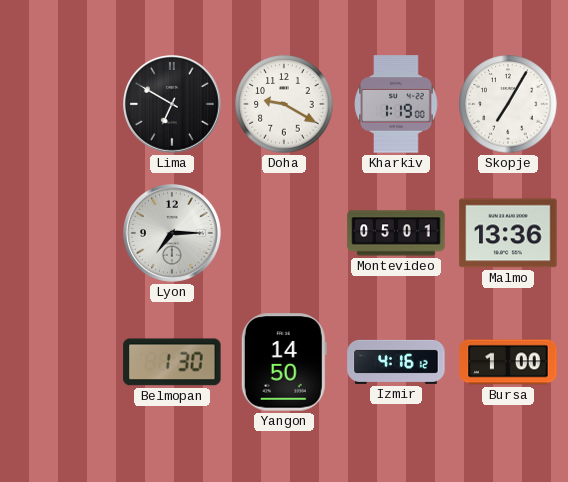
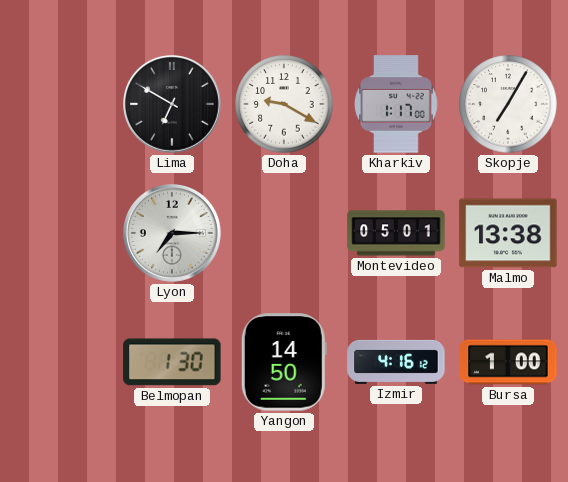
Kharkiv: 1:19 -> 1:17 (396, 104)
Malmo: 13:36 -> 13:38 (508, 233)
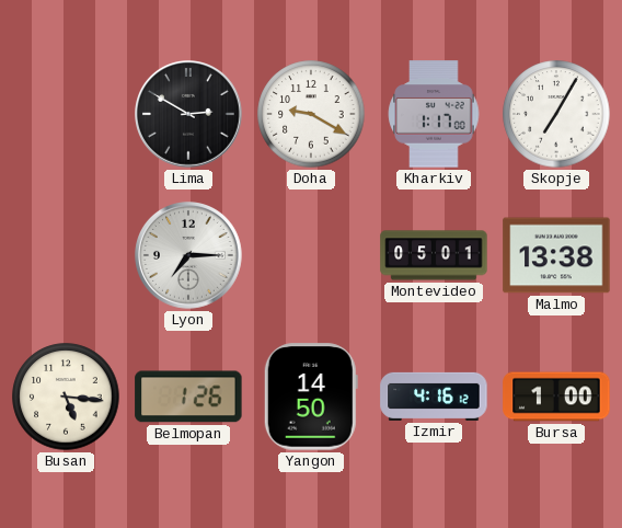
Lima: 6:50 -> 2:50 (189, 115)
Busan: none -> 5:16 (66, 397)
Belmopan: 1:30 -> 1:26 (188, 397)
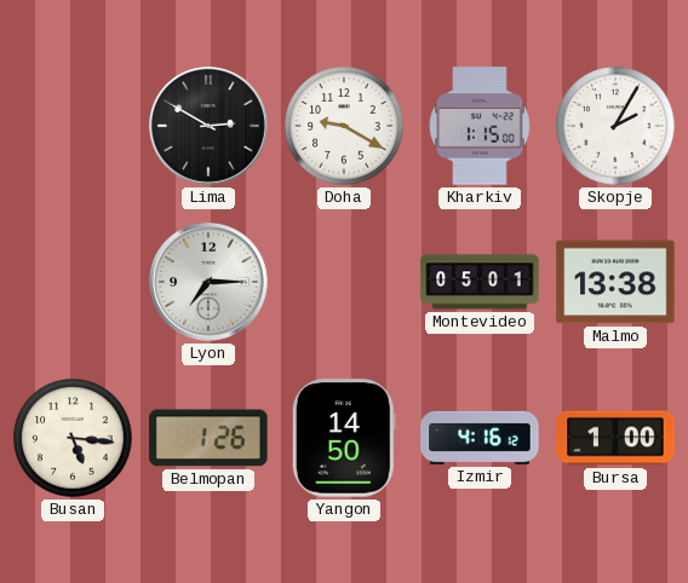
Kharkiv: 1:17 -> 1:15 (480, 126)
Skopje: 7:05 -> 2:05 (615, 126)
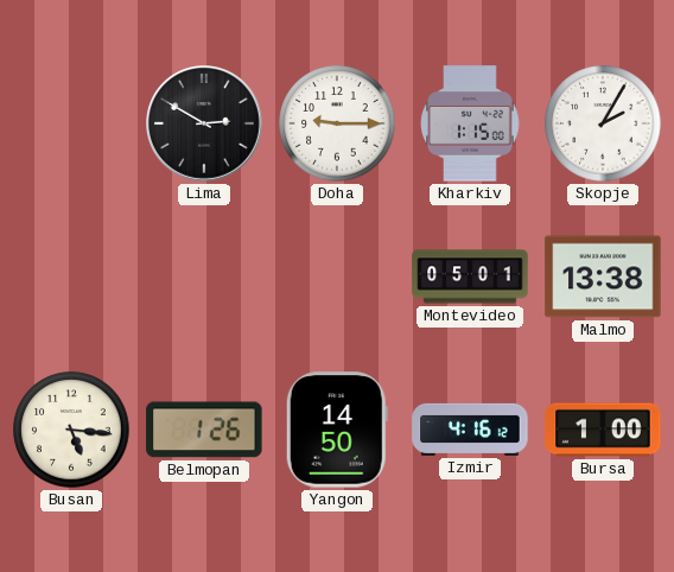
Doha: 9:20 -> 9:15 (337, 123)
Lyon: 7:15 -> none (210, 283)
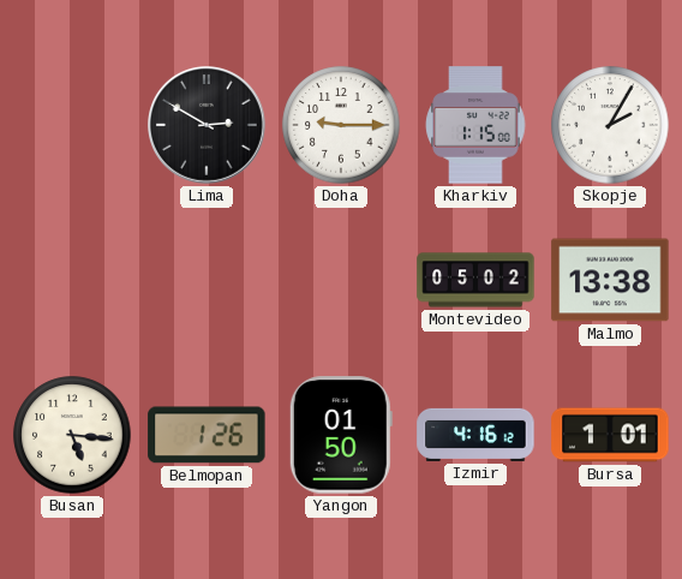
Montevideo: 05:01 -> 05:02 (475, 280)
Yangon: 14:50 -> 01:50 (341, 435)
Bursa: 1:00 -> 1:01 (610, 435)
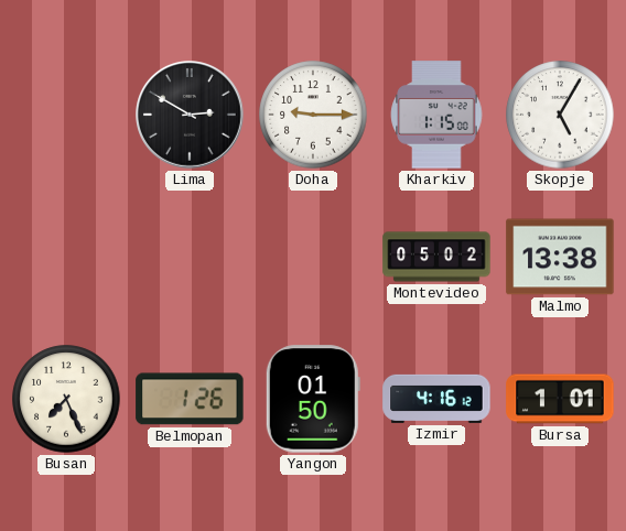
Skopje: 2:05 -> 5:05 (560, 115)
Busan: 5:16 -> 7:26 (66, 399)
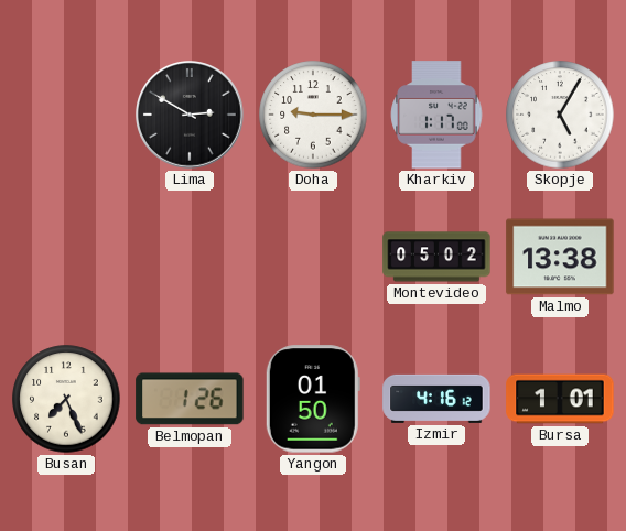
Kharkiv: 1:15 -> 1:17 (436, 115)
